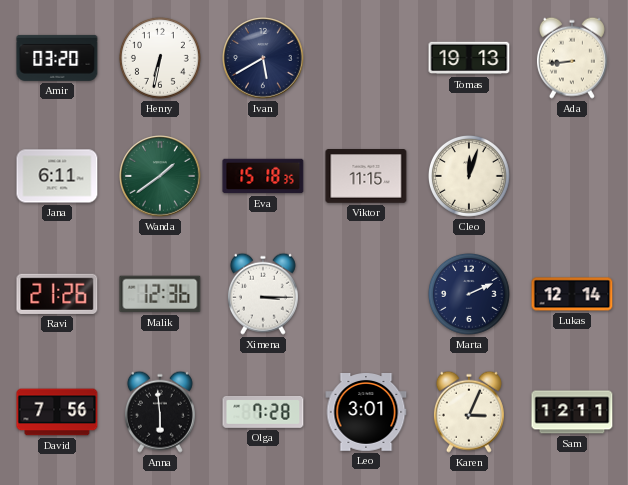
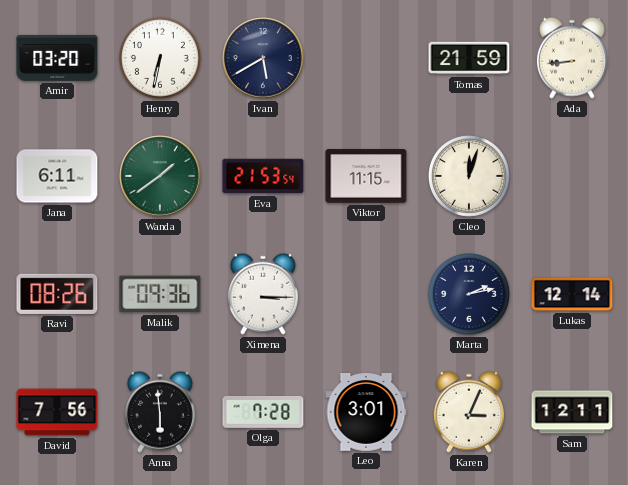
Tomas: 19:13 -> 21:59 (469, 58)
Eva: 15:18 -> 21:53 (263, 176)
Ravi: 21:26 -> 08:26 (57, 294)
Malik: 12:36 -> 09:36 (160, 294)
Marta: 2:11 -> 2:13 (469, 294)
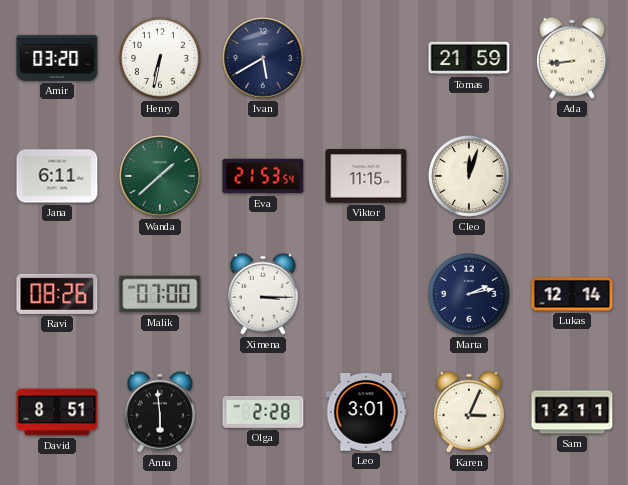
Wanda: 1:39 -> 1:38 (160, 176)
Malik: 09:36 -> 07:00 (160, 294)
David: 7:56 -> 8:51 (57, 412)
Olga: 7:28 -> 2:28 (263, 412)
